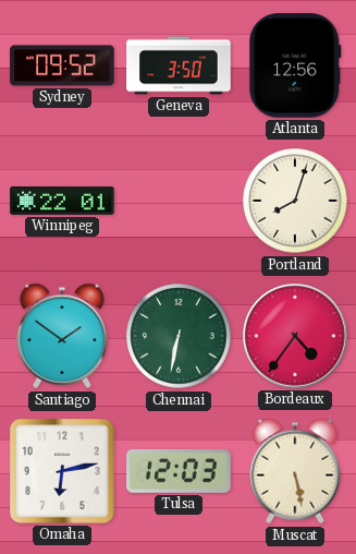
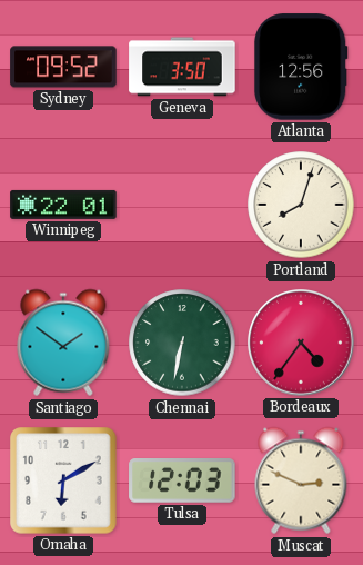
Omaha: 6:13 -> 6:10 (63, 480)
Muscat: 5:28 -> 2:49 (301, 480)
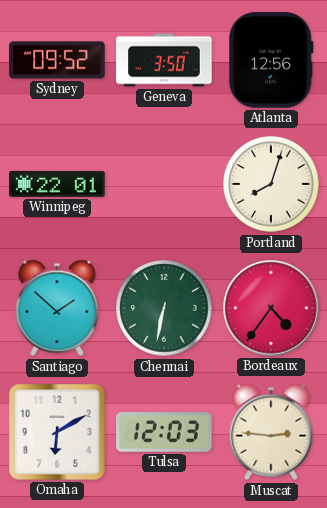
Santiago: 1:51 -> 1:52 (57, 308)
Muscat: 2:49 -> 2:46 (271, 432)
